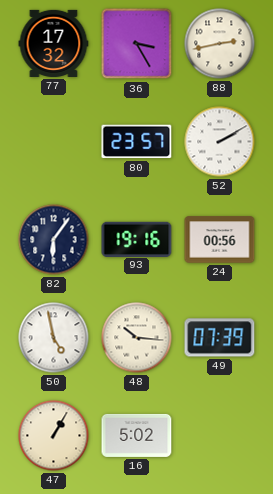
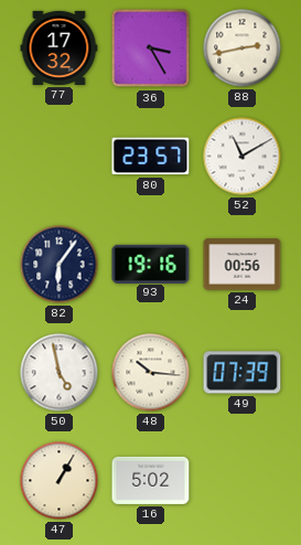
52: 2:10 -> 11:10 (243, 157)
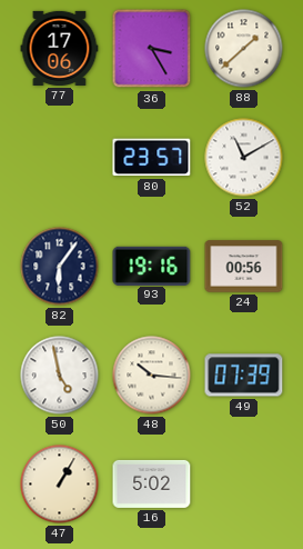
77: 17:32 -> 17:06 (60, 48)
88: 2:43 -> 1:38 (244, 49)
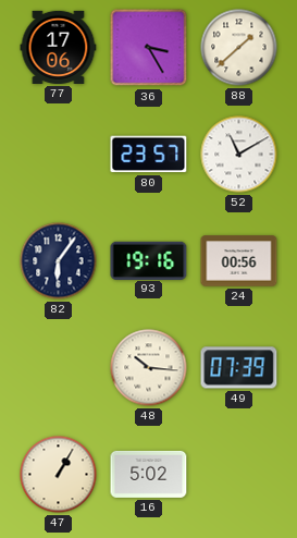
50: 4:58 -> none (60, 376)
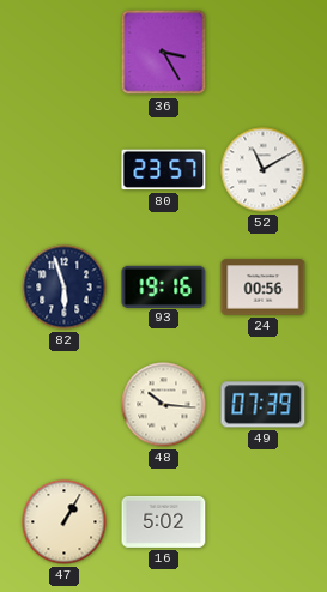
77: 17:06 -> none (59, 47)
88: 1:38 -> none (239, 48)
82: 6:06 -> 5:57 (65, 288)
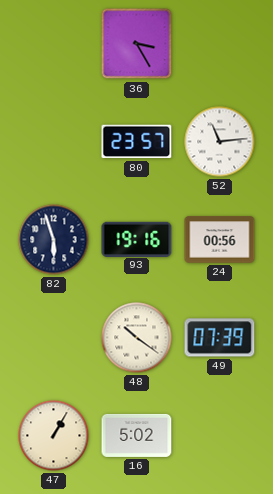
52: 11:10 -> 11:14 (220, 142)
48: 10:16 -> 10:21 (137, 338)
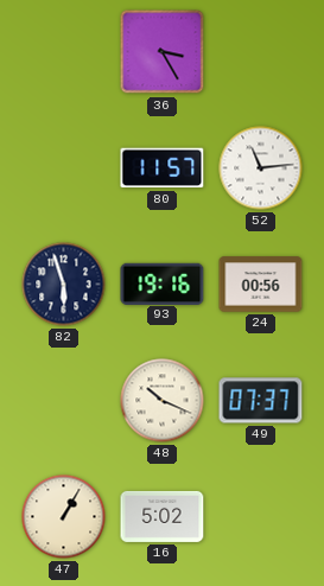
80: 23:57 -> 11:57 (163, 168)
48: 10:21 -> 10:19 (163, 401)
49: 07:39 -> 07:37 (261, 401)
